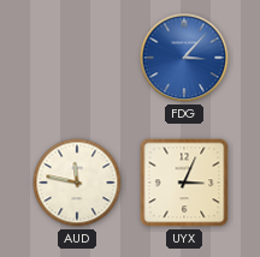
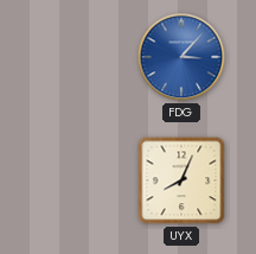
AUD: 11:47 -> none (77, 183)
UYX: 3:04 -> 8:04 (181, 180)
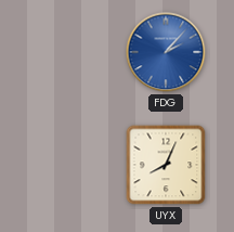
FDG: 3:07 -> 2:07 (166, 52)
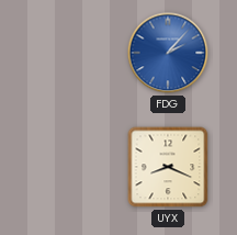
UYX: 8:04 -> 8:19 (168, 167)
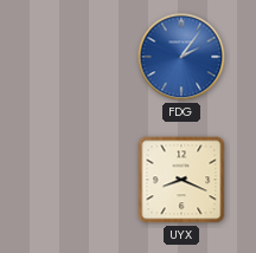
FDG: 2:07 -> 2:06 (181, 57)
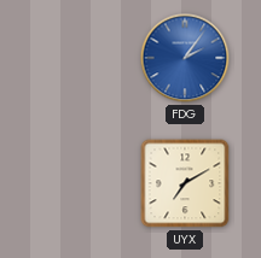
UYX: 8:19 -> 7:10 (185, 183)
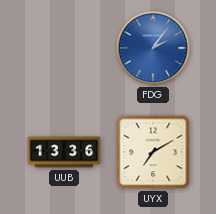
UUB: none -> 13:36 (64, 152)
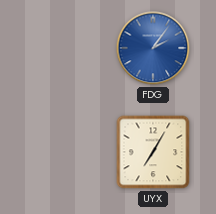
UUB: 13:36 -> none (64, 152)
UYX: 7:10 -> 7:05 (153, 152)
